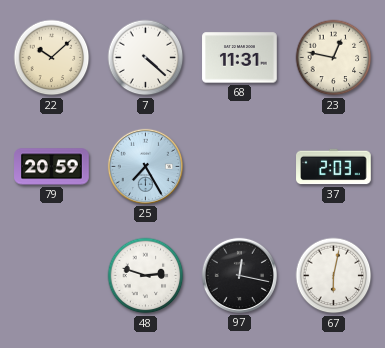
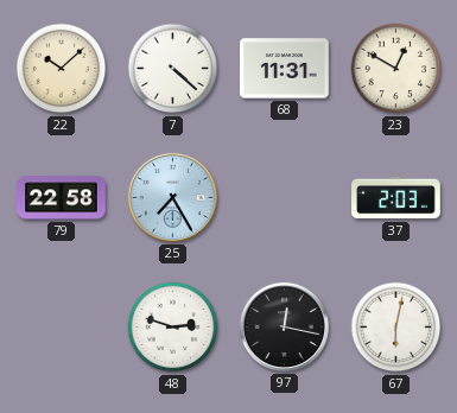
23: 12:47 -> 12:50 (396, 69)
79: 20:59 -> 22:58 (62, 198)
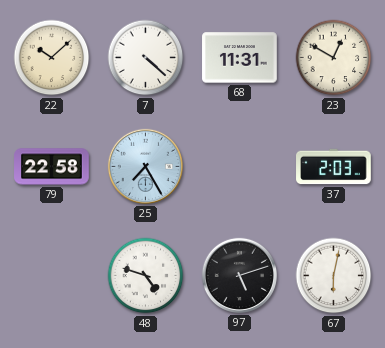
48: 2:48 -> 4:48 (146, 276)
97: 12:17 -> 5:12 (239, 275)
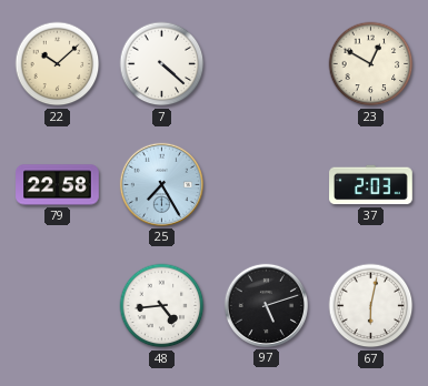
68: 11:31 -> none (240, 58)
48: 4:48 -> 4:44 (162, 306)
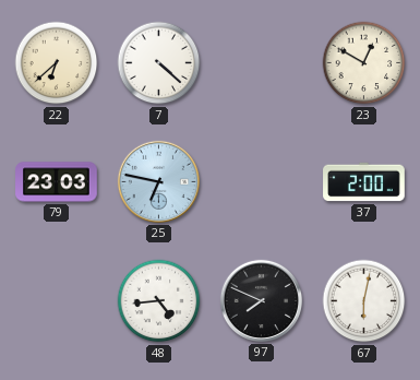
22: 10:08 -> 6:38 (57, 63)
79: 22:58 -> 23:03 (57, 182)
25: 7:25 -> 6:47 (158, 181)
37: 2:03 -> 2:00 (364, 182)
97: 5:12 -> 7:49 (261, 300)
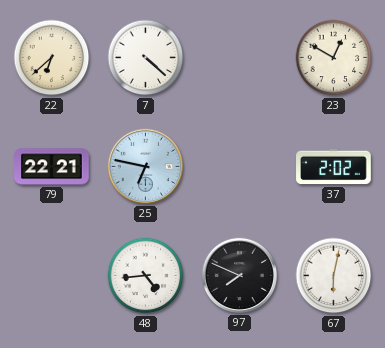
79: 23:03 -> 22:21 (52, 167)
37: 2:00 -> 2:02 (334, 167)
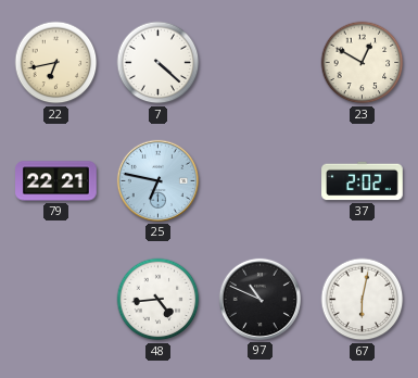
22: 6:38 -> 6:43 (56, 63)
97: 7:49 -> 10:49 (259, 299)
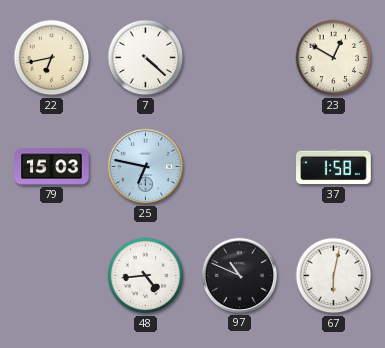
79: 22:21 -> 15:03 (52, 167)
37: 2:02 -> 1:58 (334, 167)
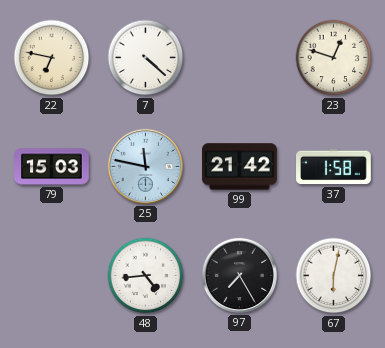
22: 6:43 -> 6:47 (52, 58)
23: 12:50 -> 12:48 (334, 58)
25: 6:47 -> 11:47 (145, 166)
99: none -> 21:42 (240, 167)
97: 10:49 -> 7:25 (239, 275)
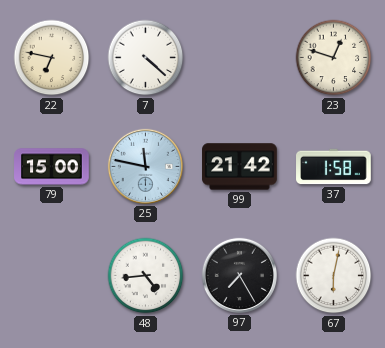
79: 15:03 -> 15:00 (52, 167)
